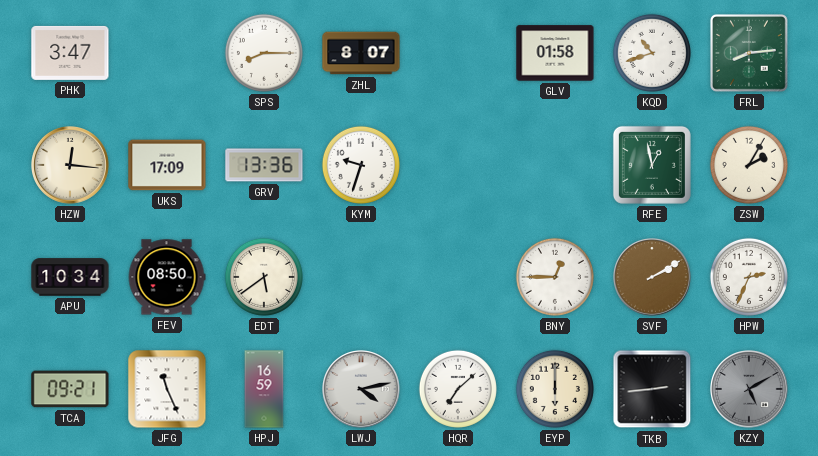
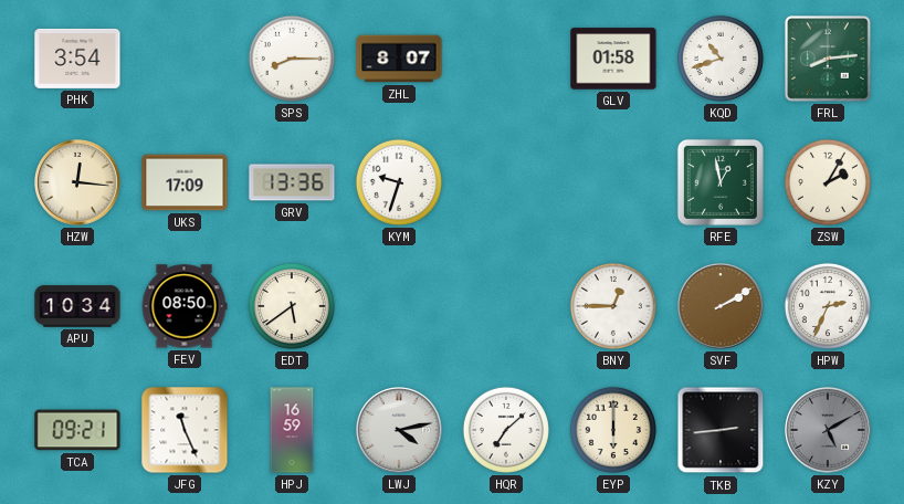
PHK: 3:47 -> 3:54 (77, 59)
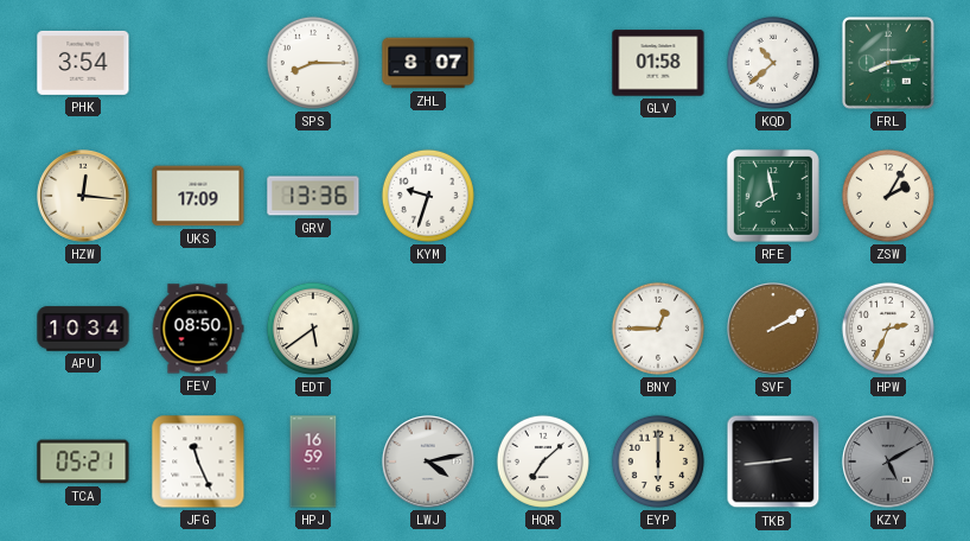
KQD: 10:42 -> 10:38 (773, 63)
RFE: 12:58 -> 7:58 (773, 196)
TCA: 09:21 -> 05:21 (83, 462)
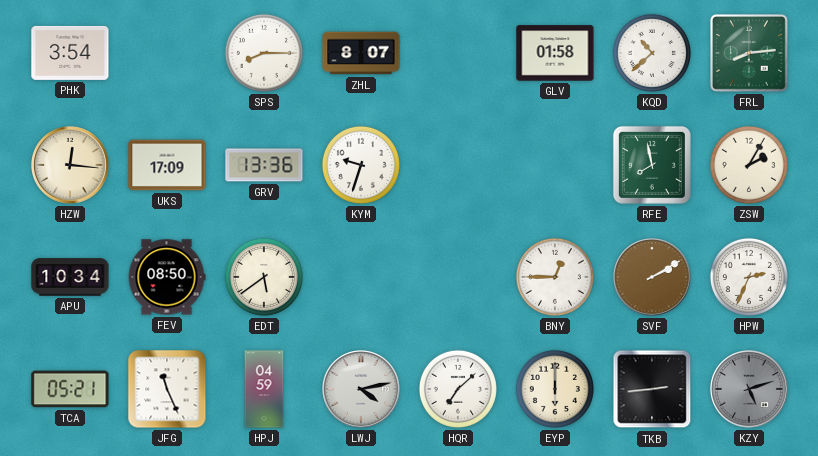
HPJ: 16:59 -> 04:59 (264, 389)
KZY: 5:10 -> 5:12 (750, 390)
